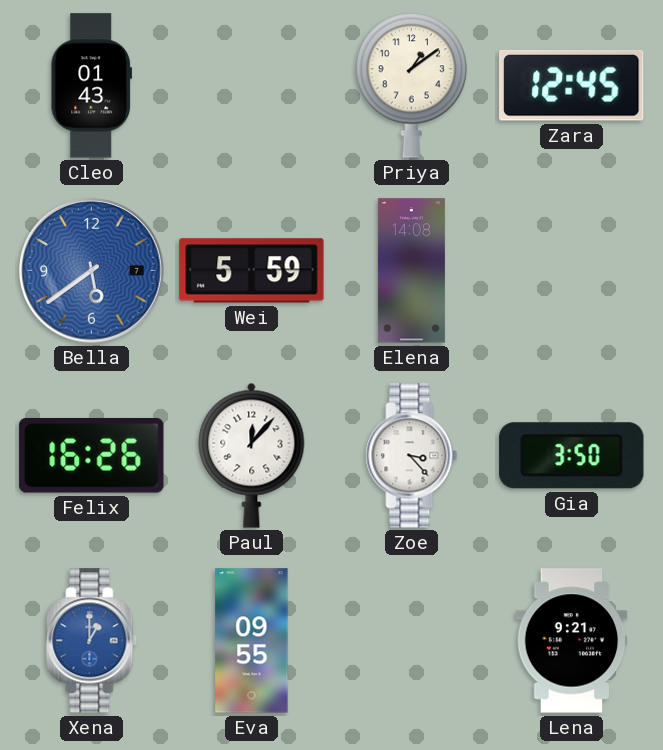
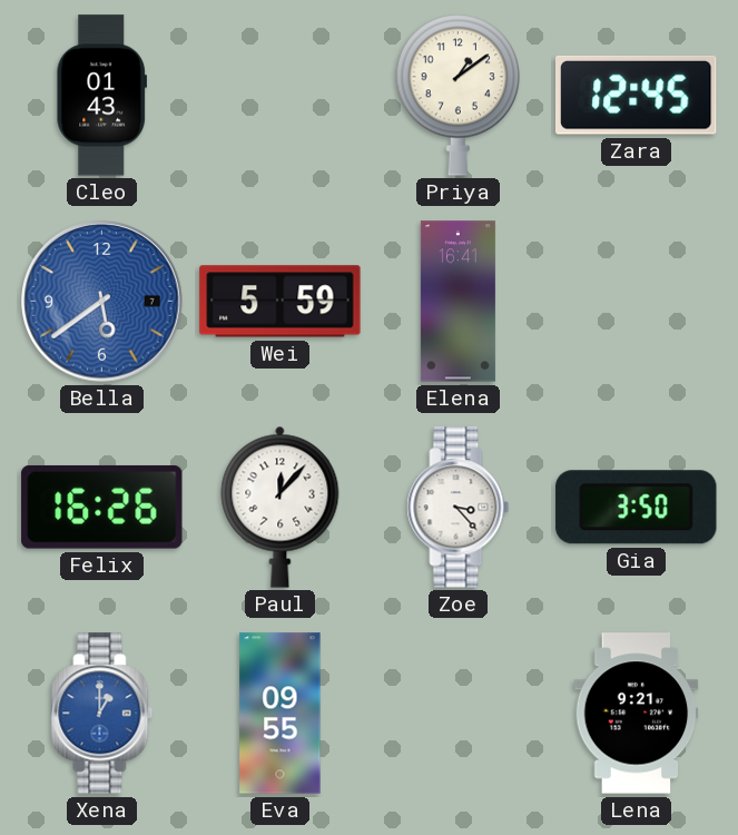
Elena: 14:08 -> 16:41 (457, 302)
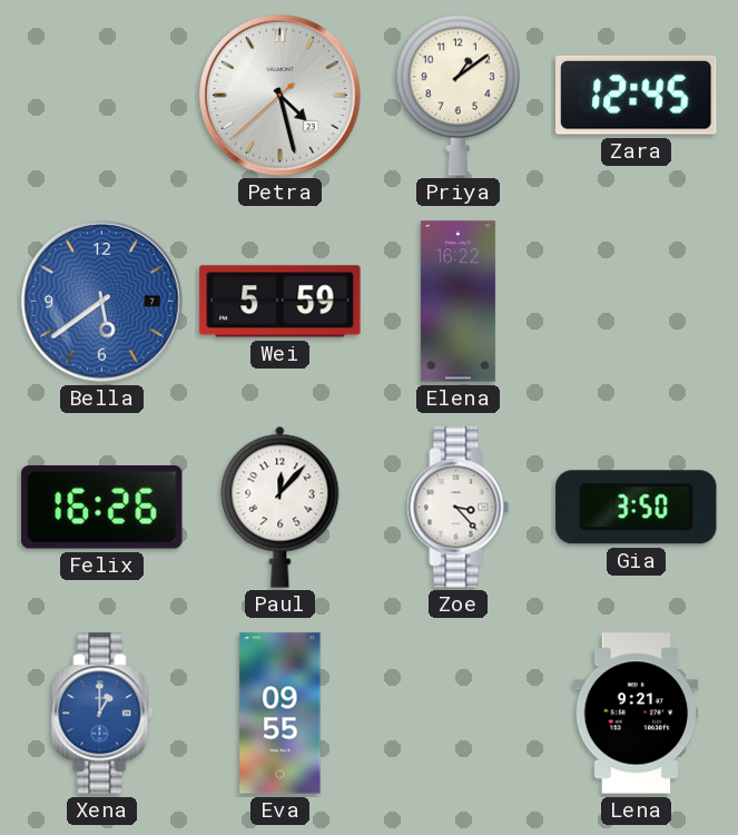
Cleo: 01:43 -> none (101, 96)
Petra: none -> 4:27 (281, 96)
Elena: 16:41 -> 16:22 (457, 302)
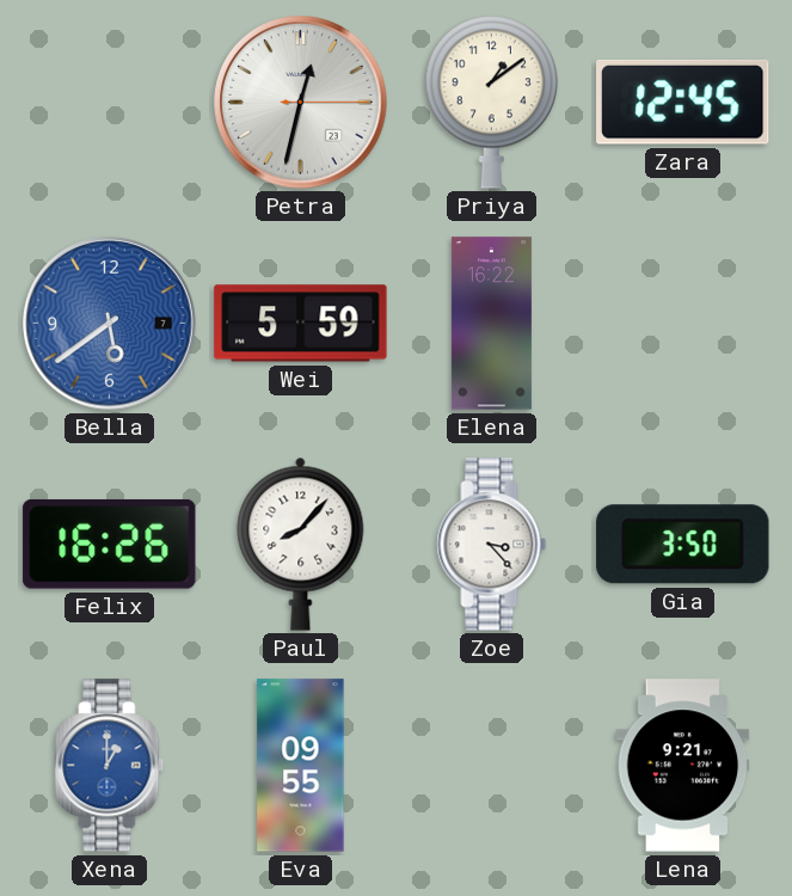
Petra: 4:27 -> 12:32 (301, 103)
Paul: 12:07 -> 8:07 (301, 544)
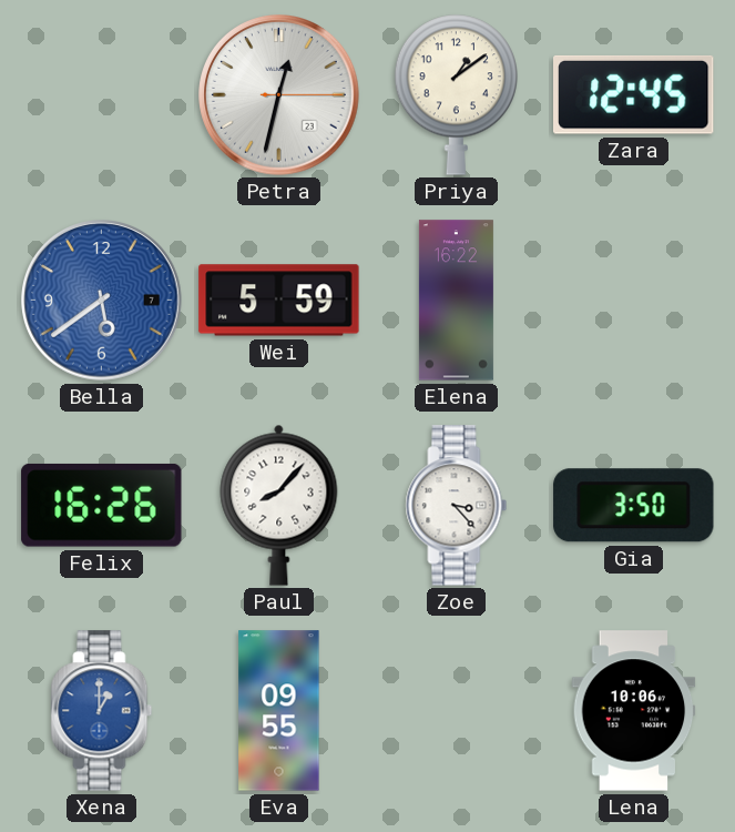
Lena: 9:21 -> 10:06 (634, 711)
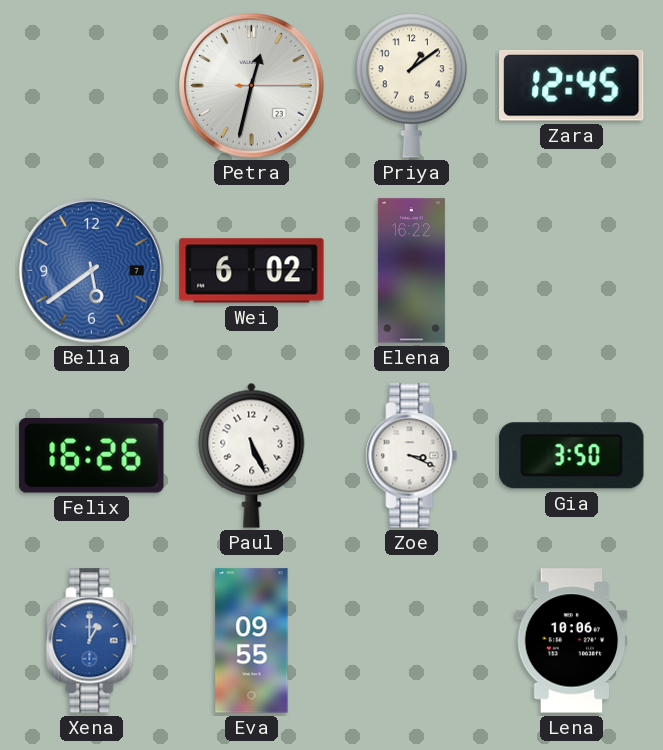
Wei: 5:59 -> 6:02 (252, 271)
Paul: 8:07 -> 5:26 (252, 455)
Zoe: 3:23 -> 3:19 (412, 456)
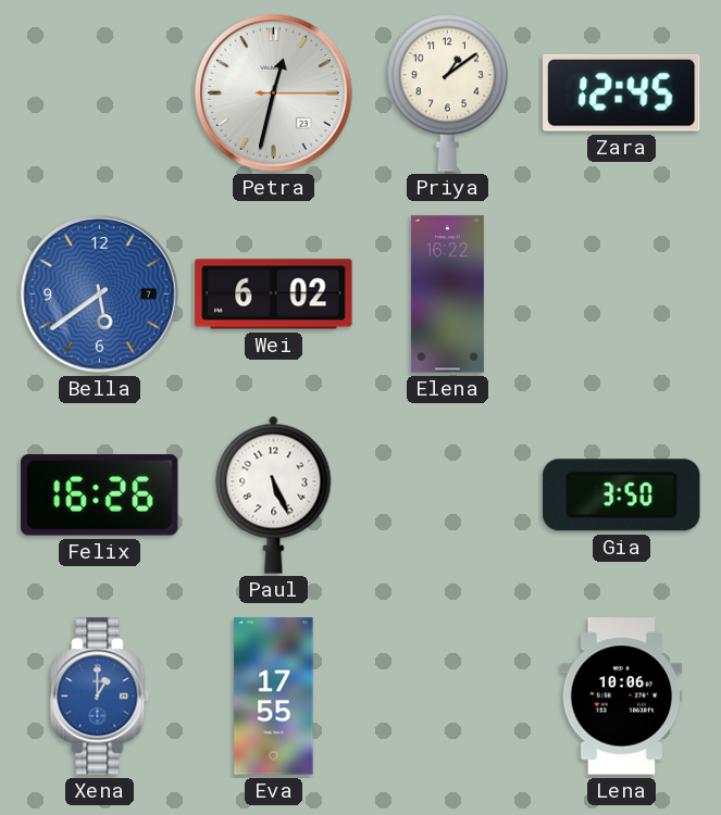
Zoe: 3:19 -> none (412, 456)
Eva: 09:55 -> 17:55 (274, 697)
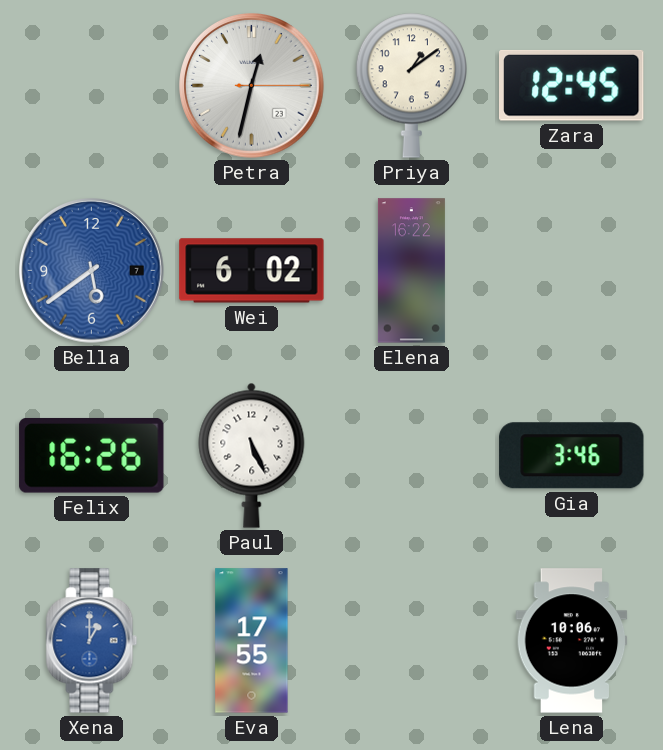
Gia: 3:50 -> 3:46 (572, 456)
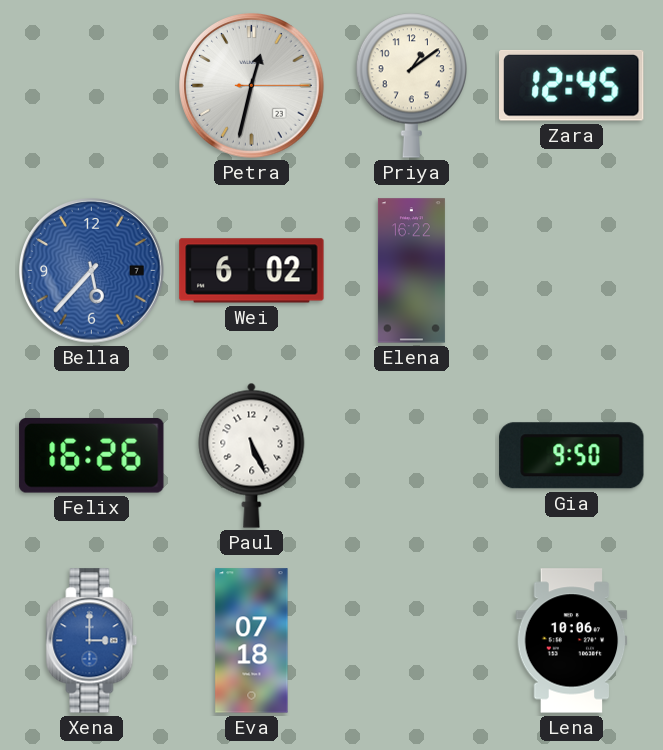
Bella: 5:39 -> 5:37 (92, 271)
Gia: 3:46 -> 9:50 (572, 456)
Xena: 1:00 -> 3:00 (92, 641)
Eva: 17:55 -> 07:18 (252, 641)
